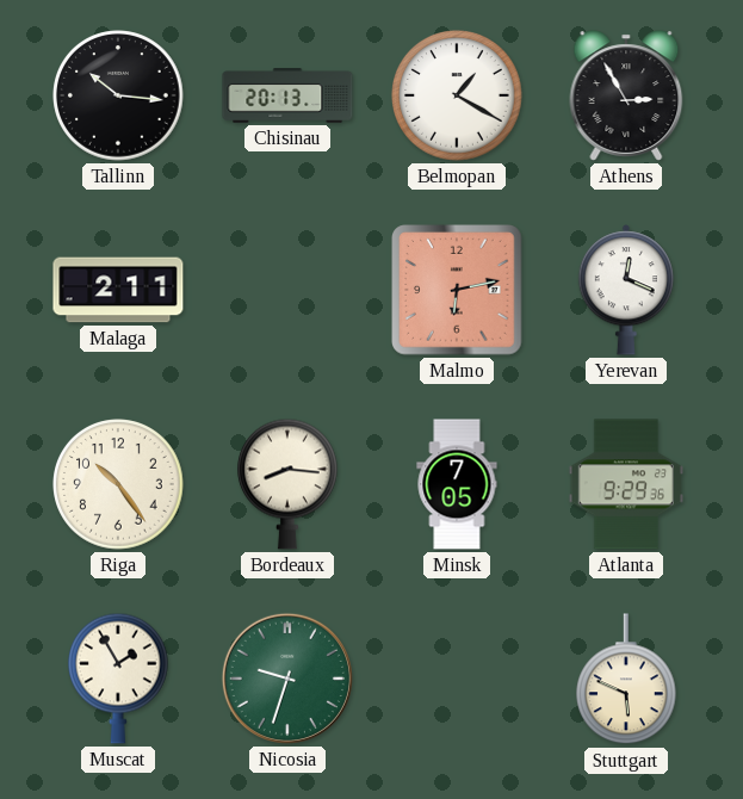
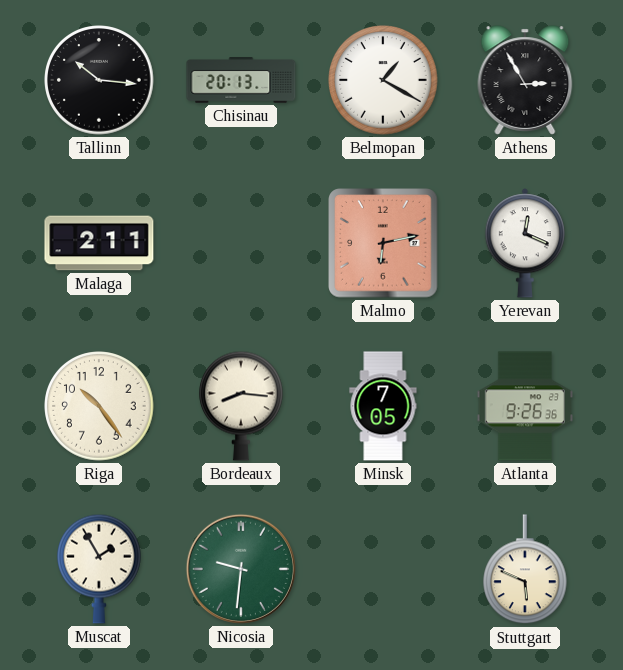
Atlanta: 9:29 -> 9:26 (525, 406)
Nicosia: 9:33 -> 9:31 (241, 569)
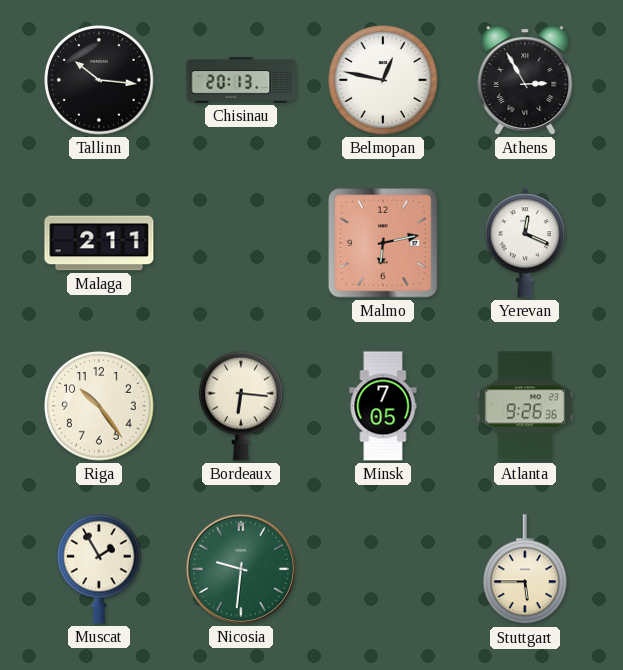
Belmopan: 1:20 -> 12:47 (383, 80)
Bordeaux: 8:16 -> 6:16 (242, 406)
Stuttgart: 5:49 -> 5:45 (526, 570)
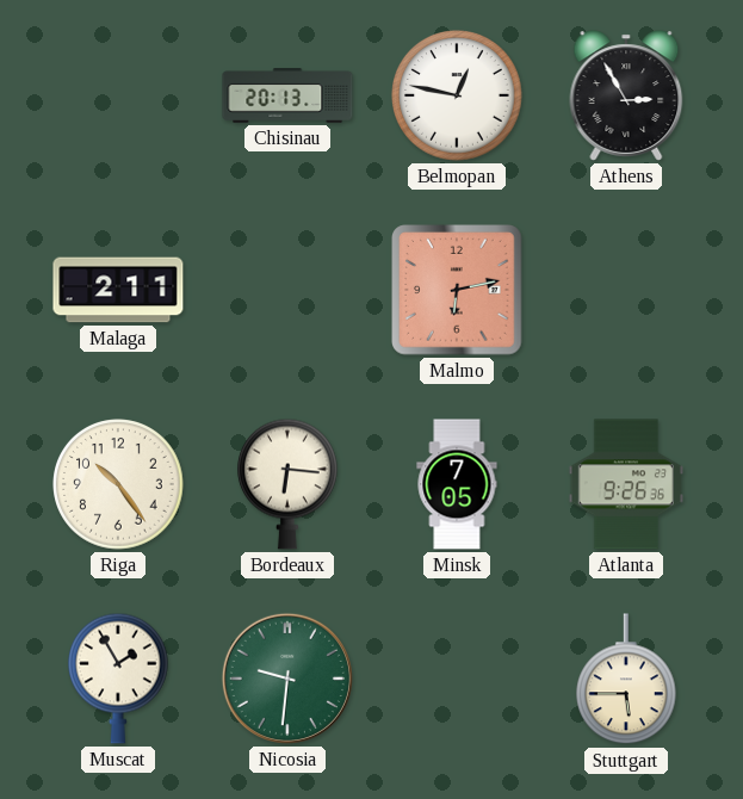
Tallinn: 10:16 -> none (99, 80)
Yerevan: 12:19 -> none (525, 243)
